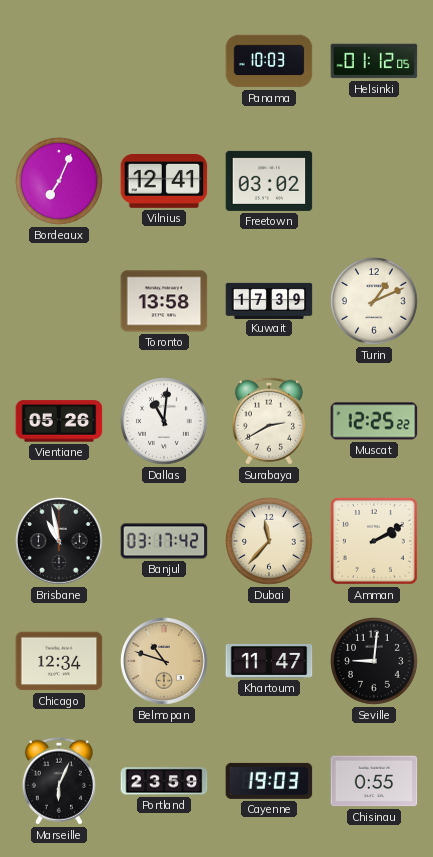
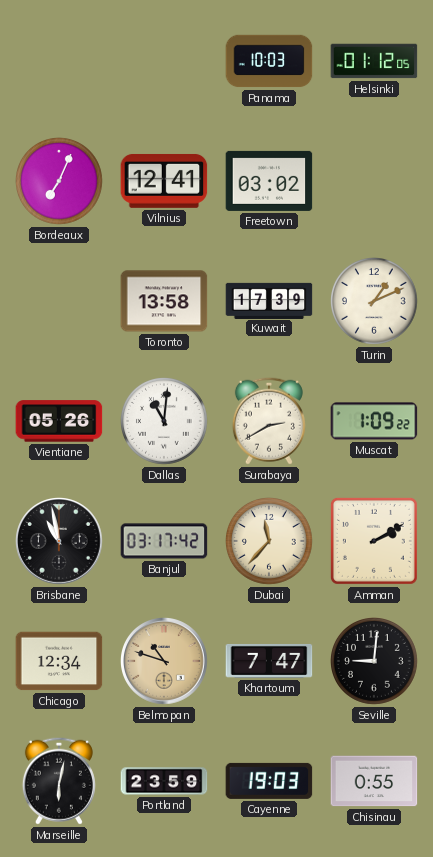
Muscat: 12:25 -> 1:09 (374, 421)
Khartoum: 11:47 -> 7:47 (269, 661)
Marseille: 6:04 -> 6:02 (59, 781)
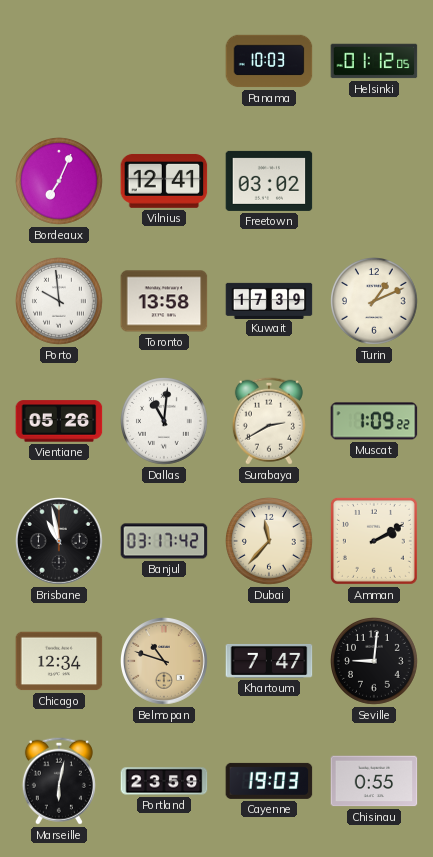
Porto: none -> 9:59 (60, 302)
